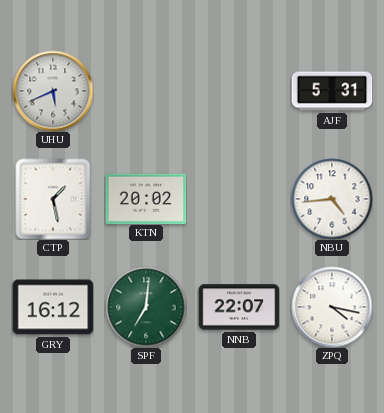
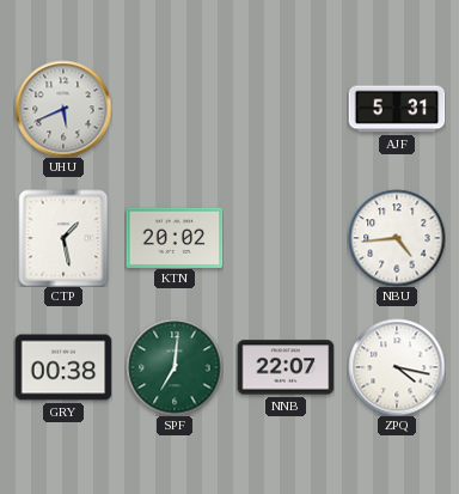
GRY: 16:12 -> 00:38 (63, 367)
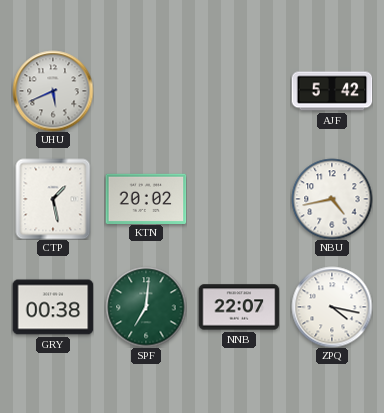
AJF: 5:31 -> 5:42 (332, 91)
NBU: 4:44 -> 4:43 (332, 199)
